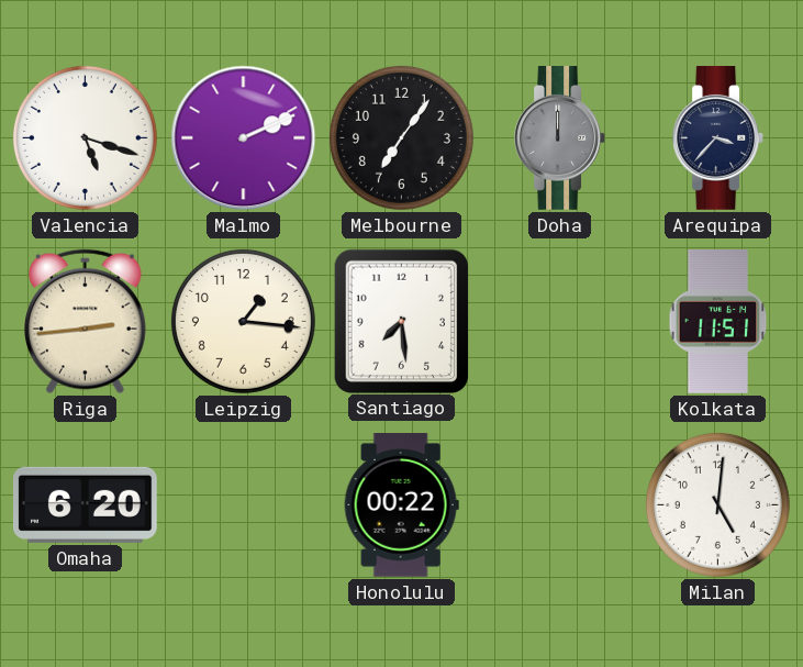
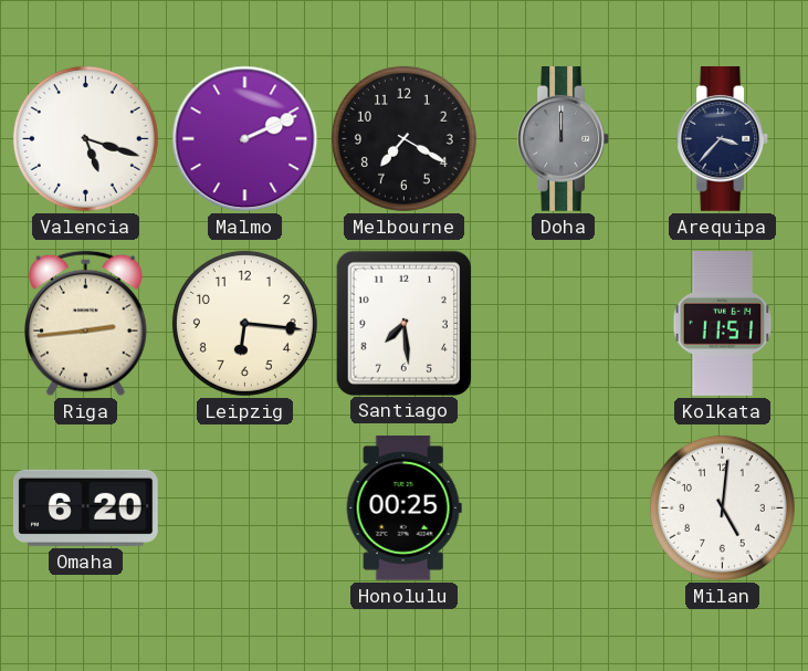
Melbourne: 7:06 -> 7:20 (403, 138)
Leipzig: 1:16 -> 6:16 (244, 323)
Honolulu: 00:22 -> 00:25 (403, 509)
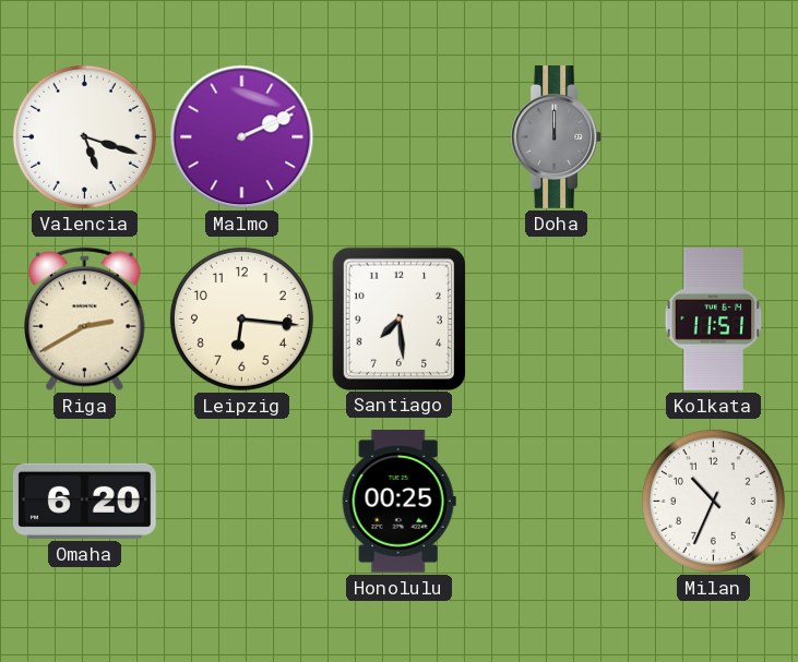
Melbourne: 7:20 -> none (403, 138)
Arequipa: 3:37 -> none (722, 139)
Riga: 2:44 -> 2:40 (85, 320)
Milan: 5:01 -> 10:34 (713, 501)
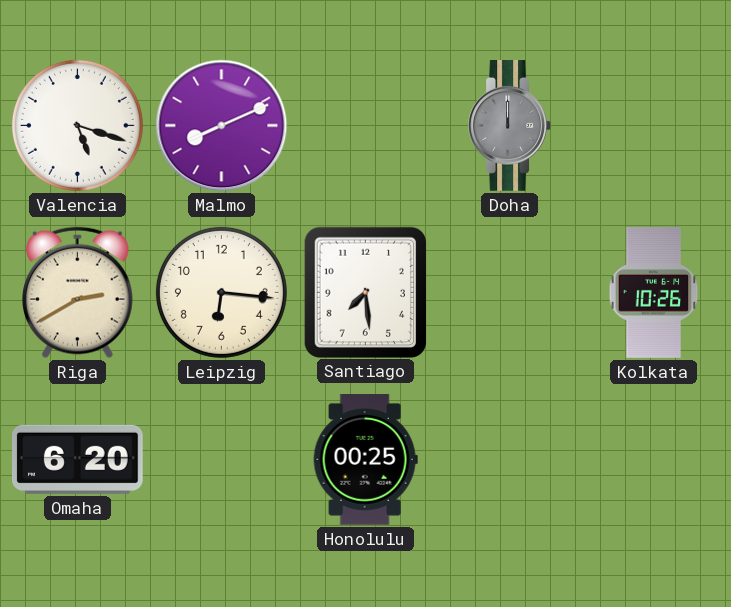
Malmo: 2:11 -> 8:11 (222, 126)
Kolkata: 11:51 -> 10:26 (654, 293)
Milan: 10:34 -> none (713, 501)
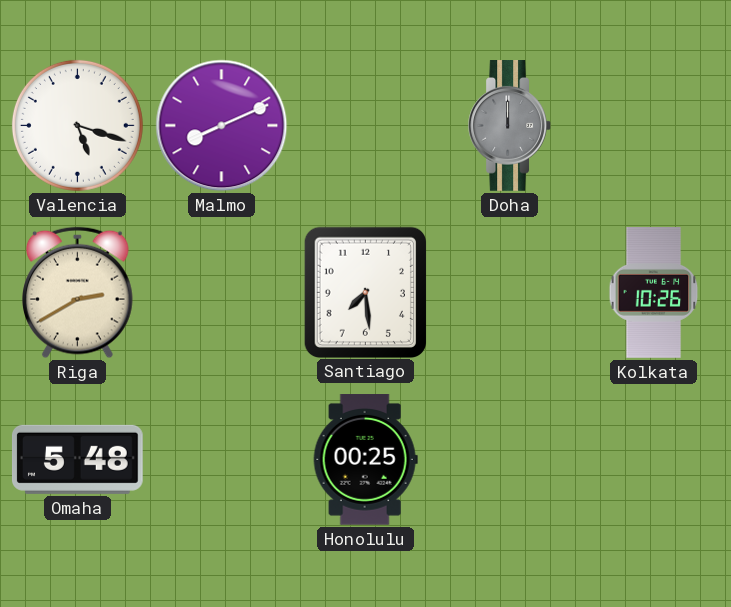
Leipzig: 6:16 -> none (221, 292)
Omaha: 6:20 -> 5:48 (77, 459)
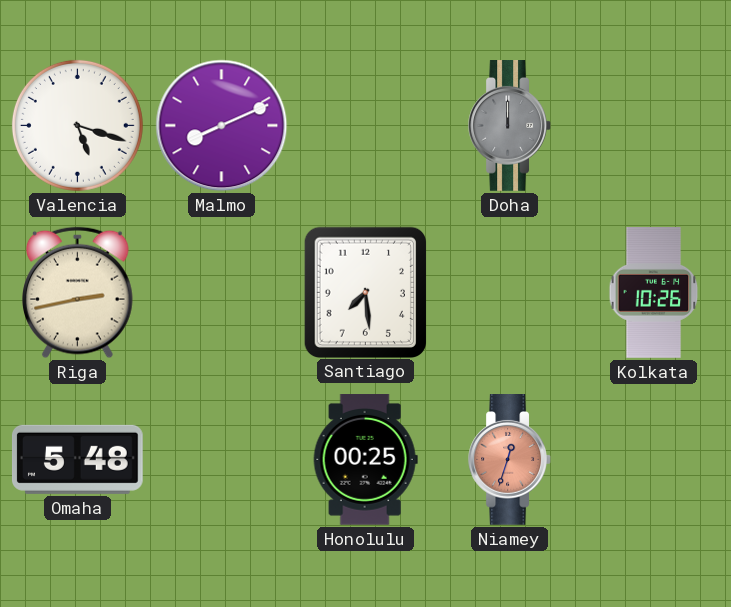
Riga: 2:40 -> 2:43 (78, 293)
Niamey: none -> 12:33 (509, 460)
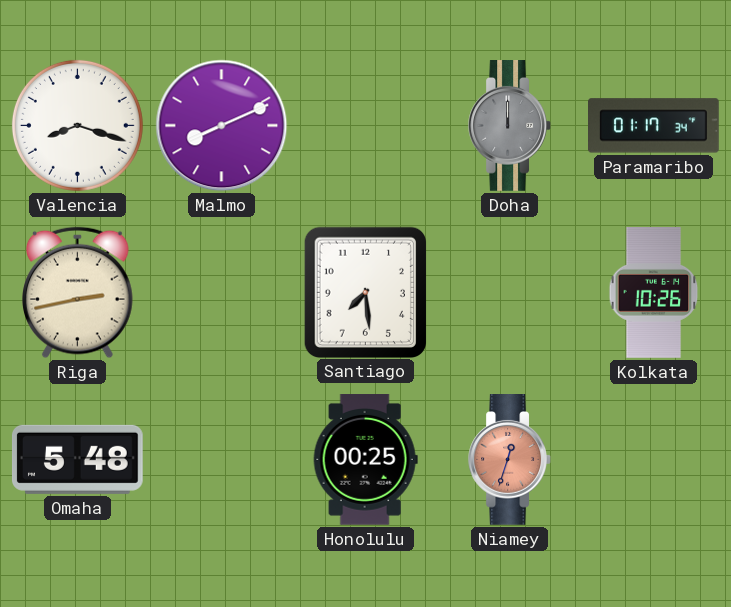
Valencia: 5:18 -> 8:18 (77, 125)
Paramaribo: none -> 01:17 (654, 126)
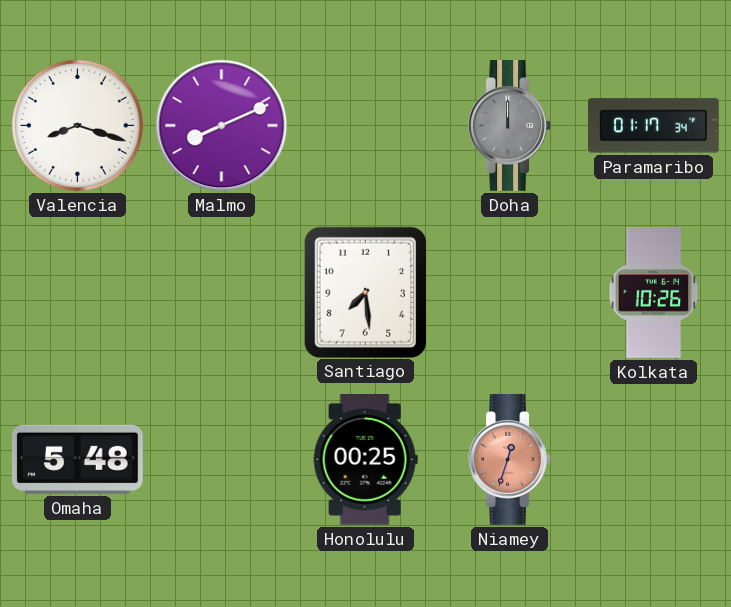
Riga: 2:43 -> none (78, 293)
